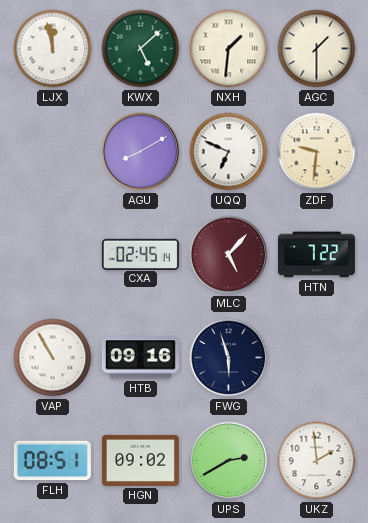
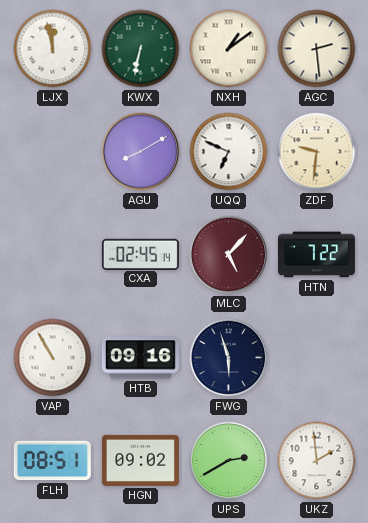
KWX: 5:08 -> 6:32 (141, 49)
NXH: 1:31 -> 1:09 (229, 49)
AGC: 1:30 -> 2:29 (317, 49)
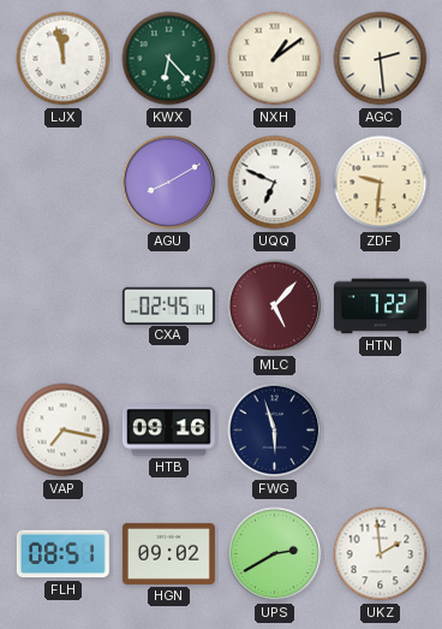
KWX: 6:32 -> 6:23 (169, 59)
VAP: 10:55 -> 7:17 (64, 431)
